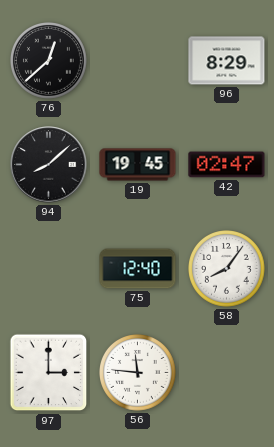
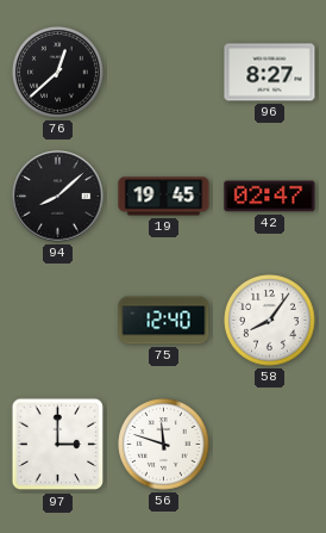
96: 8:29 -> 8:27 (270, 73)
56: 11:46 -> 11:48 (164, 445)
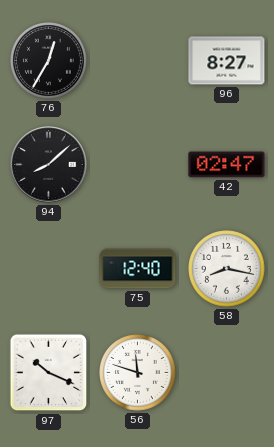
76: 12:38 -> 12:35 (49, 61)
19: 19:45 -> none (164, 197)
58: 8:06 -> 8:17 (227, 269)
97: 3:00 -> 10:19 (49, 373)
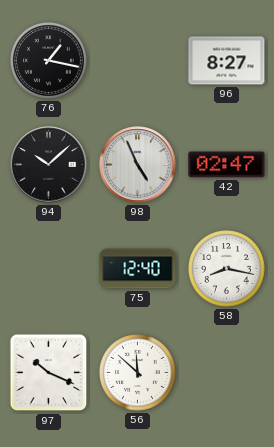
76: 12:35 -> 1:17 (49, 61)
94: 8:08 -> 10:08 (49, 165)
98: none -> 4:56 (138, 165)
56: 11:48 -> 11:52 (138, 373)
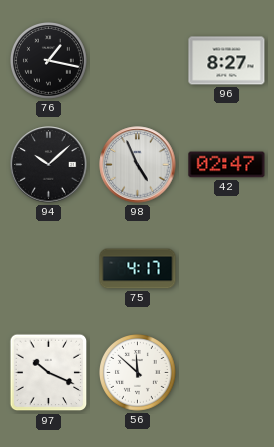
75: 12:40 -> 4:17 (138, 269)
58: 8:17 -> none (227, 269)
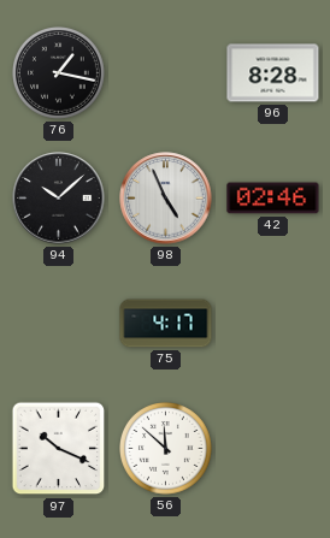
96: 8:27 -> 8:28 (273, 73)
42: 02:47 -> 02:46 (273, 199)
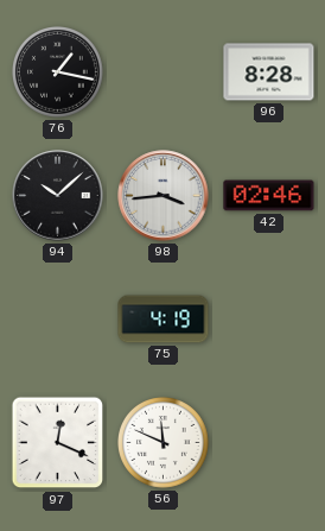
98: 4:56 -> 3:44 (164, 196)
75: 4:17 -> 4:19 (164, 320)
97: 10:19 -> 12:19 (58, 443)
56: 11:52 -> 11:49 (164, 443)
